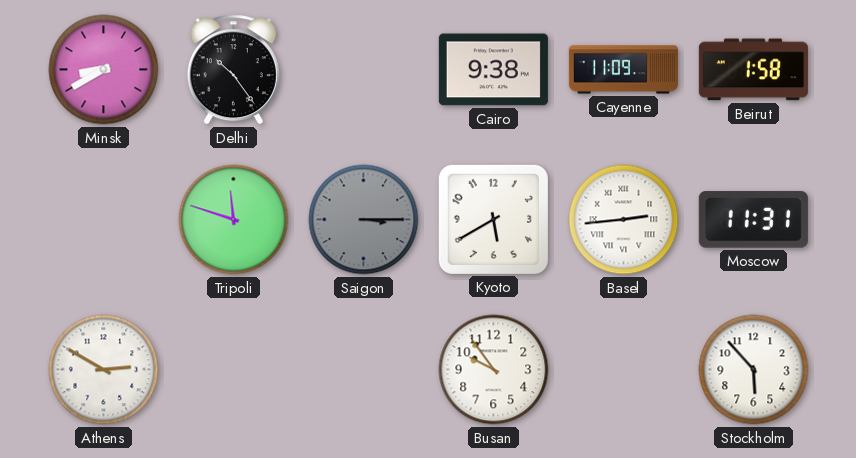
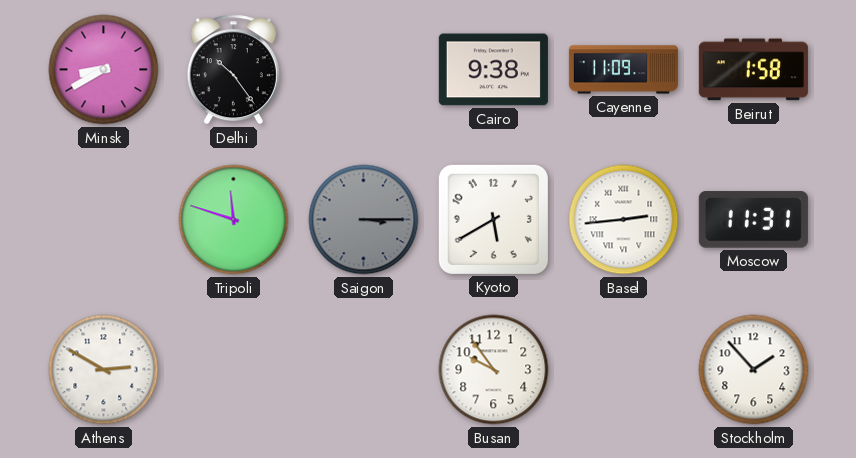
Stockholm: 5:53 -> 1:53 (754, 370)
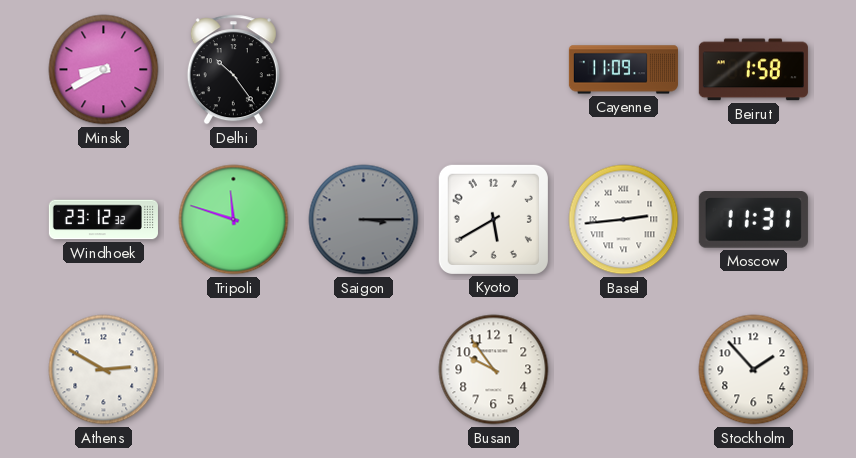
Cairo: 9:38 -> none (493, 70)
Windhoek: none -> 23:12 (103, 220)
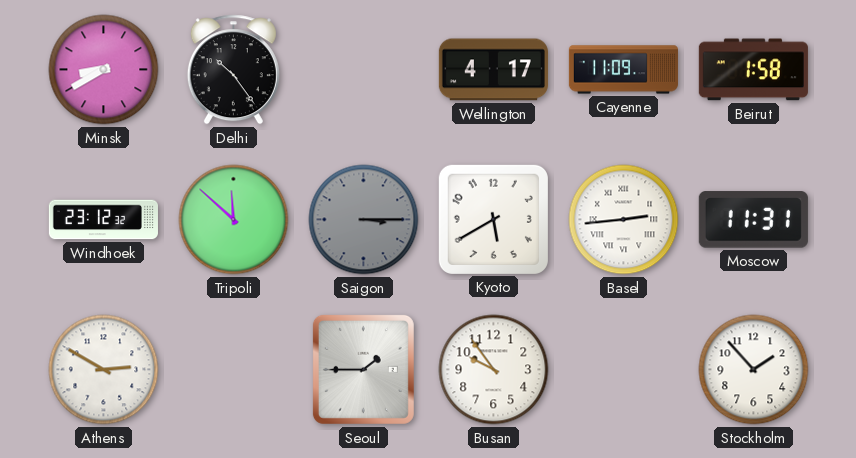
Wellington: none -> 4:17 (493, 70)
Tripoli: 11:48 -> 11:52 (234, 220)
Seoul: none -> 1:45 (363, 369)
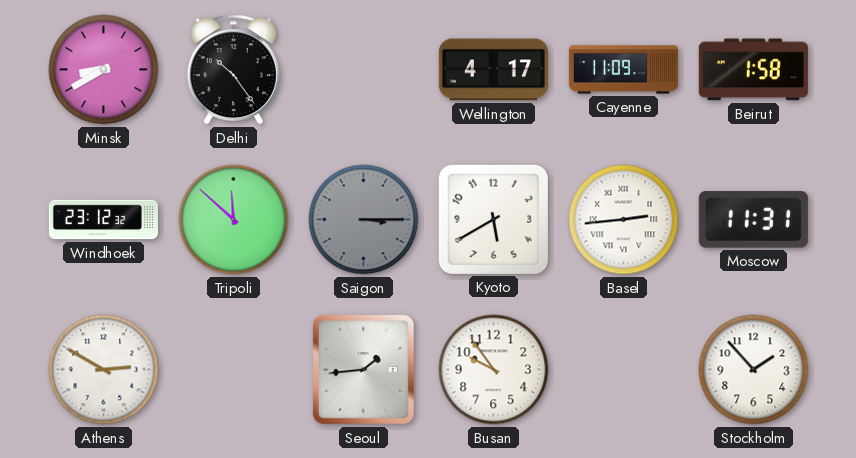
Seoul: 1:45 -> 1:44 (363, 369)
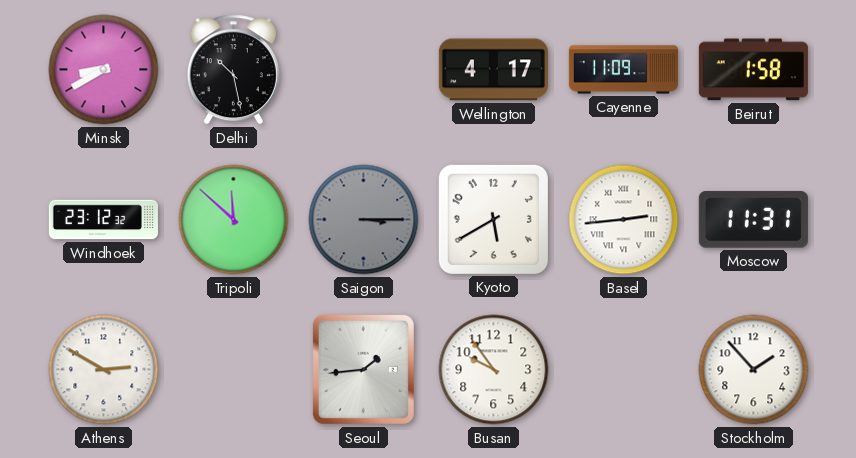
Delhi: 10:24 -> 10:28 (233, 70)
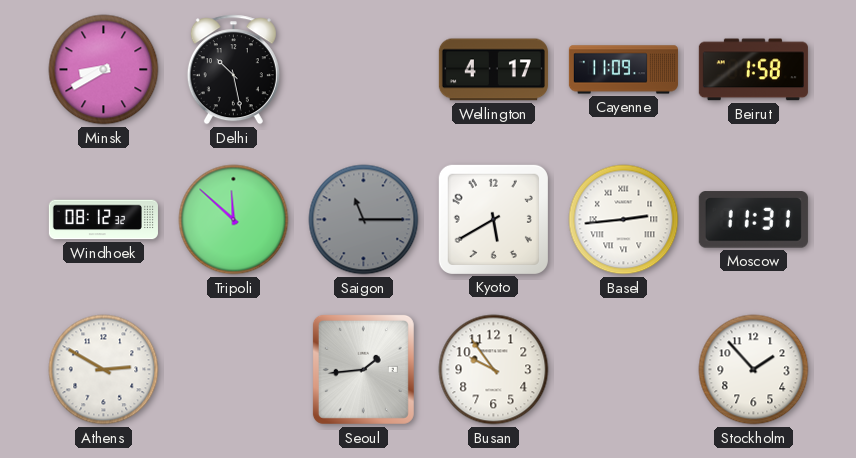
Windhoek: 23:12 -> 08:12 (103, 220)
Saigon: 3:15 -> 11:15 (364, 220)
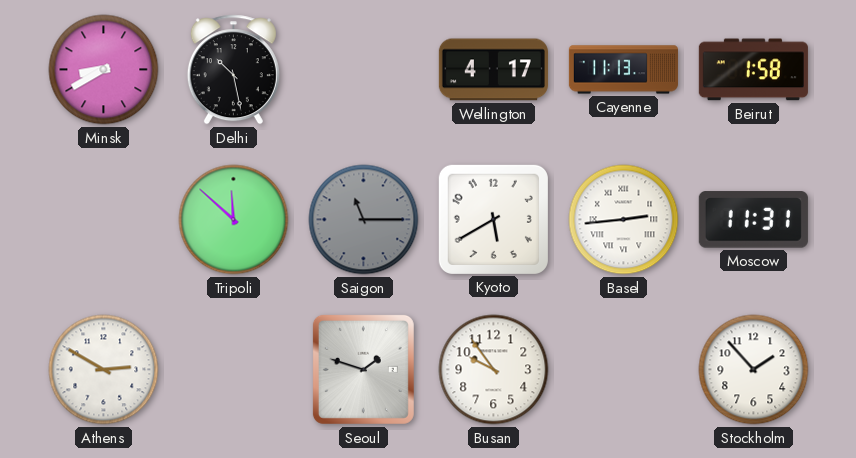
Cayenne: 11:09 -> 11:13 (623, 70)
Windhoek: 08:12 -> none (103, 220)
Seoul: 1:44 -> 1:48 (363, 369)
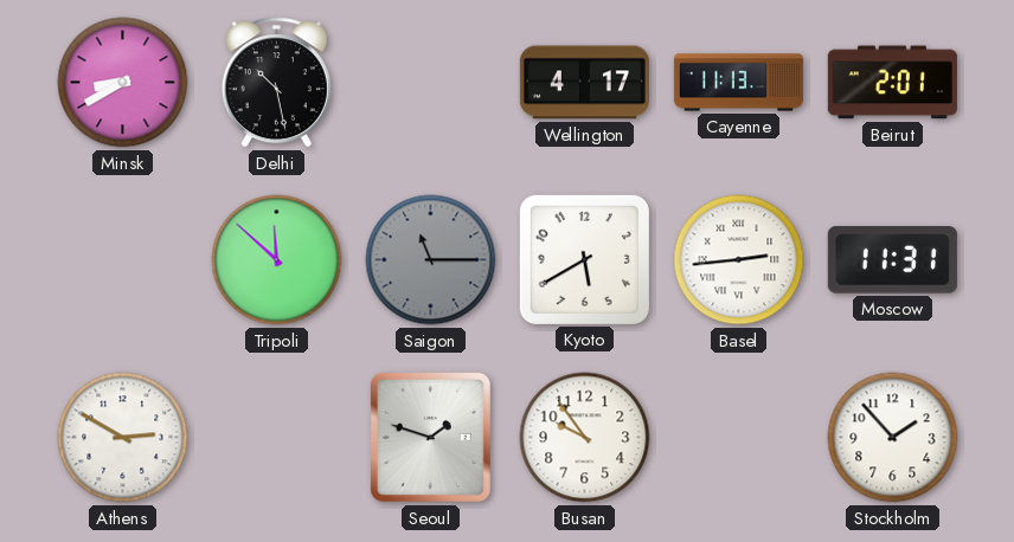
Beirut: 1:58 -> 2:01 (892, 83)
